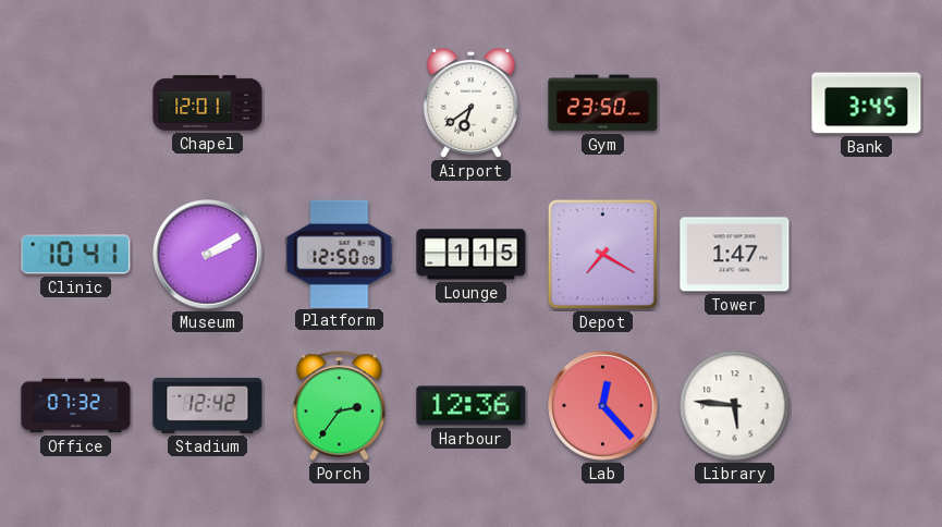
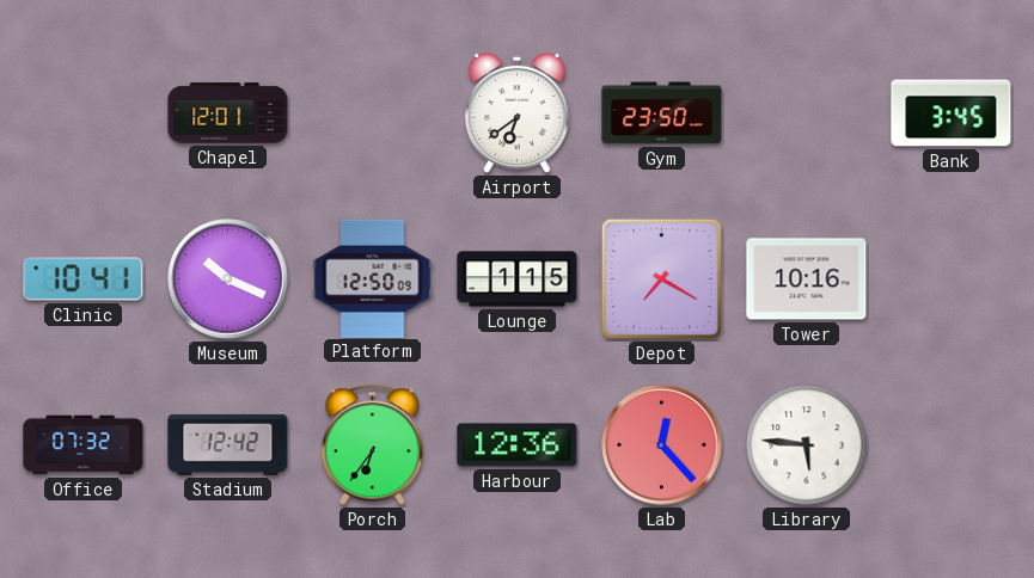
Museum: 2:10 -> 10:19 (228, 279)
Tower: 1:47 -> 10:16 (807, 279)
Porch: 2:36 -> 6:36 (373, 445)
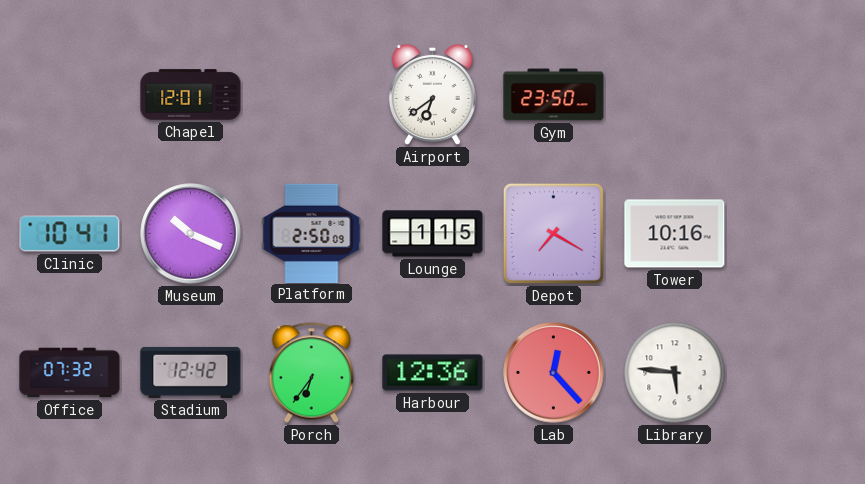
Bank: 3:45 -> none (952, 113)
Platform: 12:50 -> 2:50 (312, 233)
